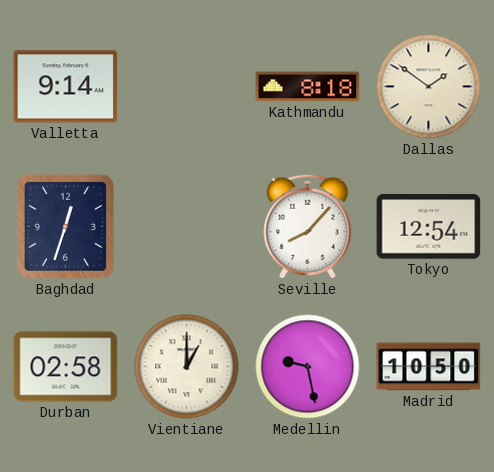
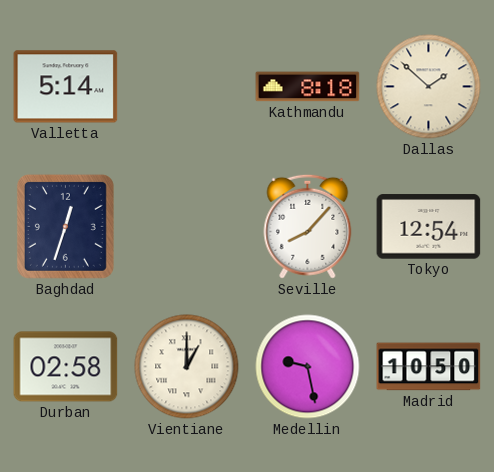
Valletta: 9:14 -> 5:14 (66, 87)
Dallas: 1:51 -> 1:52 (429, 87)
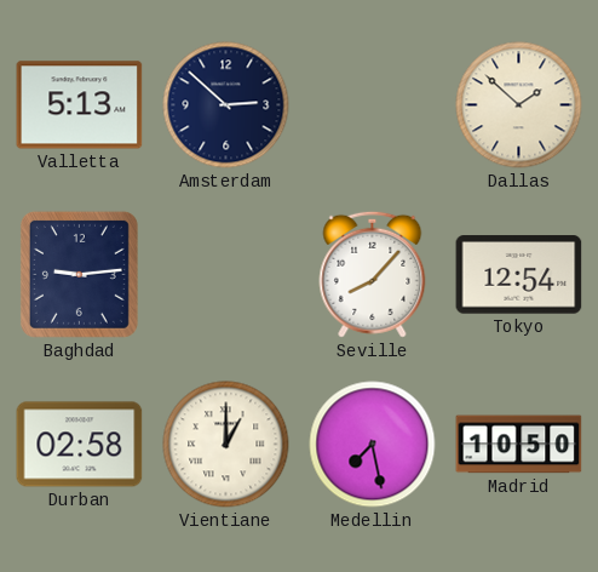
Valletta: 5:14 -> 5:13 (80, 105)
Amsterdam: none -> 2:52 (226, 105)
Kathmandu: 8:18 -> none (308, 87)
Baghdad: 12:33 -> 9:14 (79, 274)
Medellin: 9:28 -> 7:28 (373, 445)
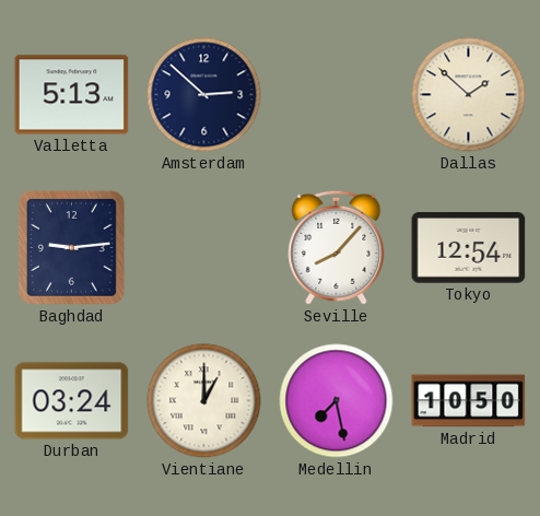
Durban: 02:58 -> 03:24 (72, 401)
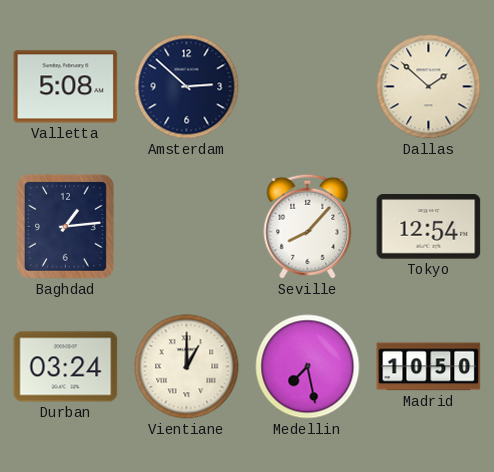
Valletta: 5:13 -> 5:08 (66, 87)
Baghdad: 9:14 -> 1:14 (65, 226)
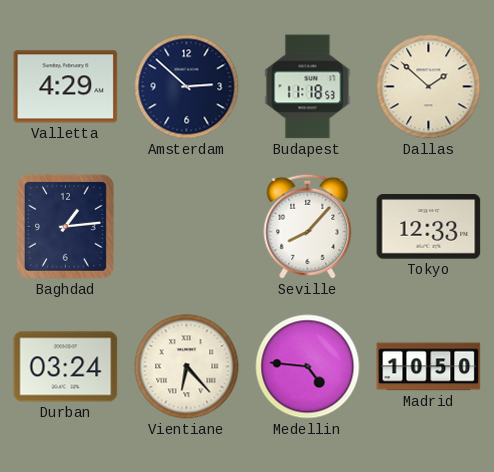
Valletta: 5:08 -> 4:29 (66, 87)
Budapest: none -> 11:18 (308, 87)
Tokyo: 12:54 -> 12:33 (429, 227)
Vientiane: 1:00 -> 6:23 (187, 367)
Medellin: 7:28 -> 4:46 (308, 367)
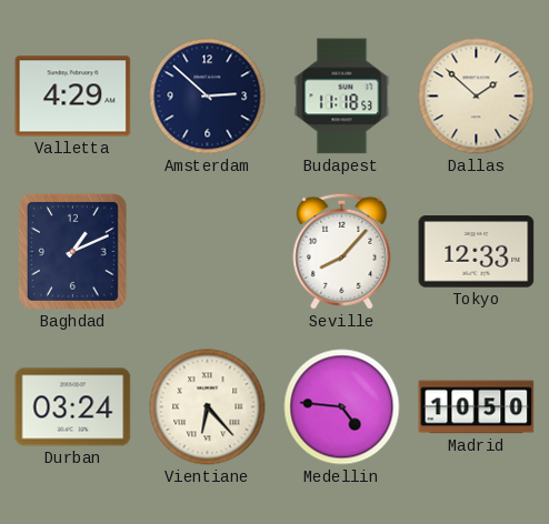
Baghdad: 1:14 -> 1:11 (72, 251)
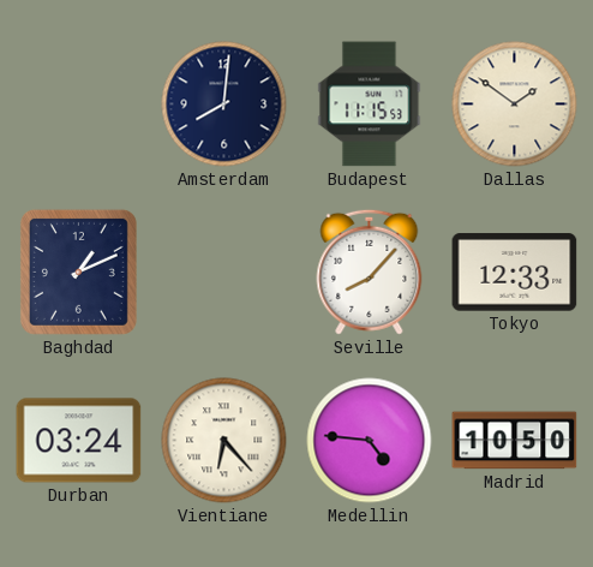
Valletta: 4:29 -> none (73, 97)
Amsterdam: 2:52 -> 8:01 (224, 105)
Budapest: 11:18 -> 11:15 (370, 105)
Dallas: 1:52 -> 1:51 (515, 105)
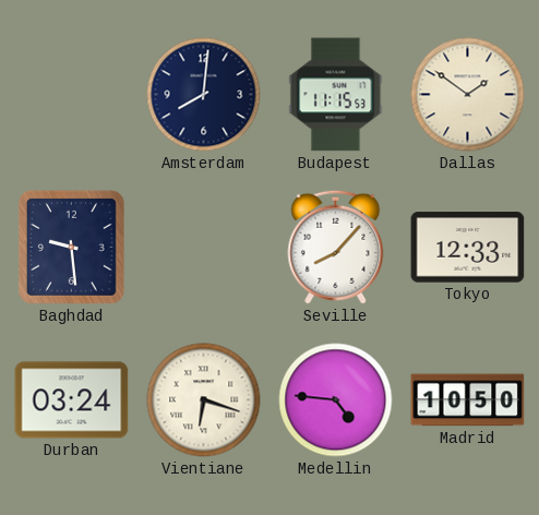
Baghdad: 1:11 -> 9:29 (71, 247)
Vientiane: 6:23 -> 6:18 (204, 400)
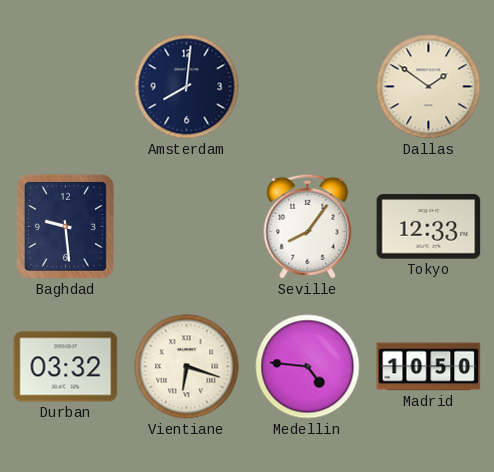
Budapest: 11:15 -> none (336, 95)
Seville: 8:07 -> 8:06 (308, 226)
Durban: 03:24 -> 03:32 (66, 367)
